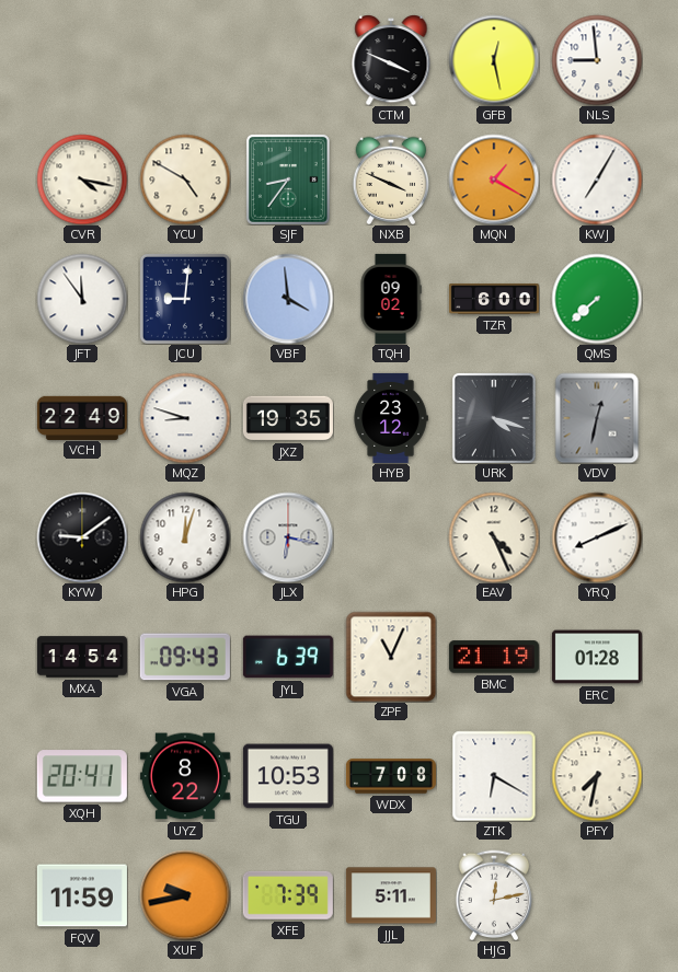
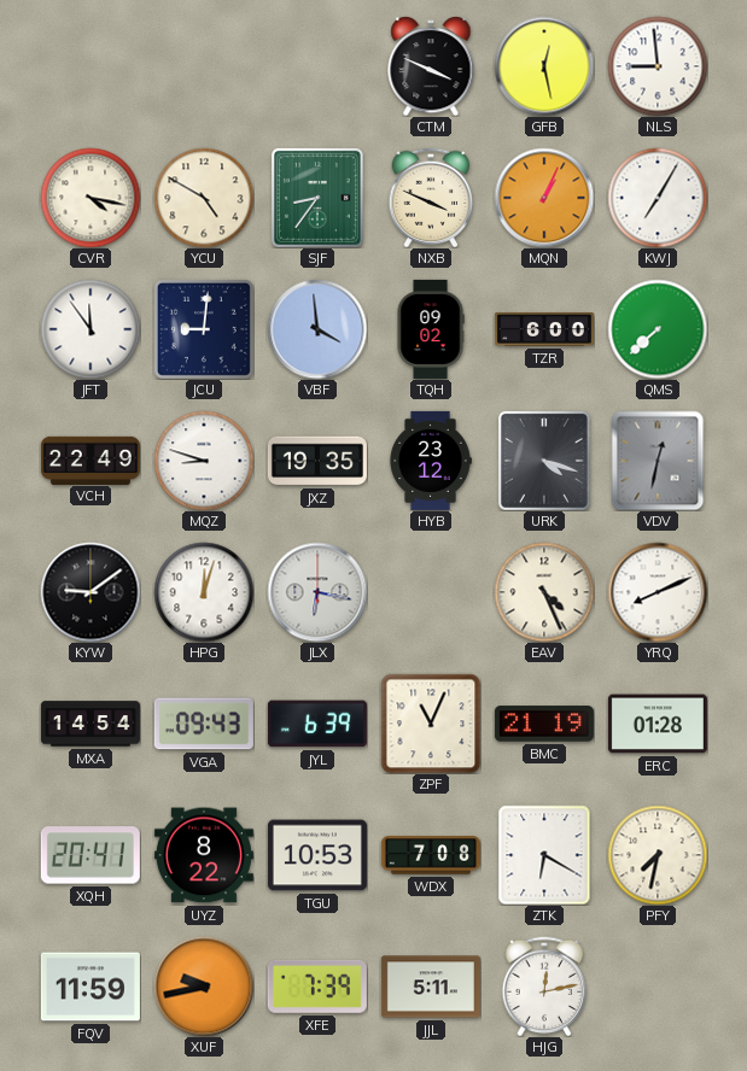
MQN: 1:20 -> 1:04 (544, 198)
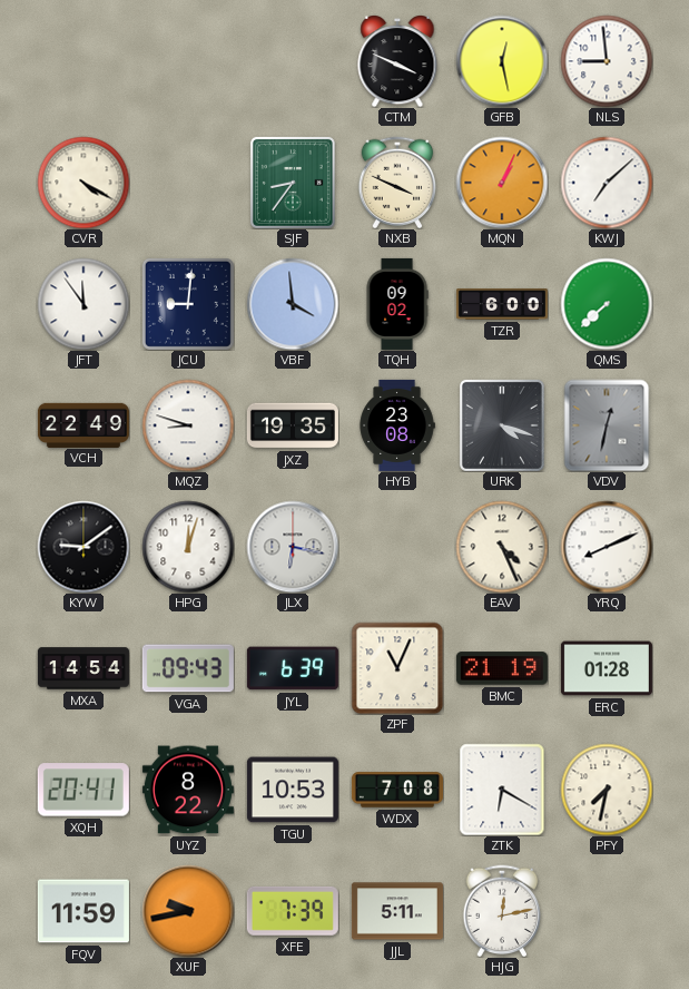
CVR: 4:17 -> 4:20 (83, 183)
YCU: 4:50 -> none (204, 198)
KWJ: 7:05 -> 7:08 (607, 183)
HYB: 23:12 -> 23:08 (397, 425)
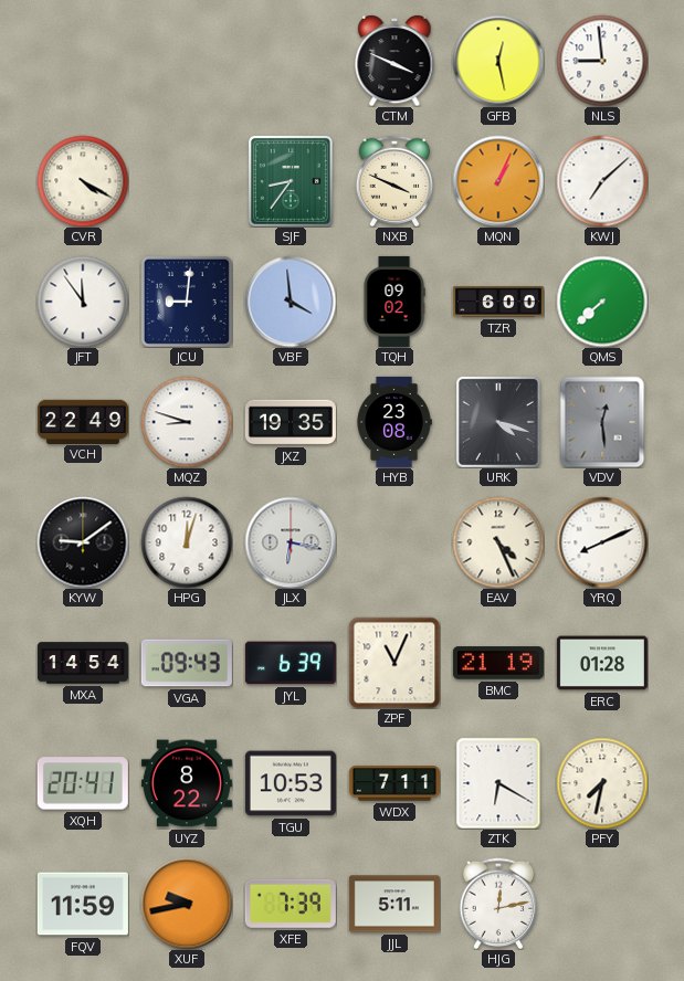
VDV: 12:32 -> 12:29 (602, 422)
WDX: 7:08 -> 7:11 (394, 783)
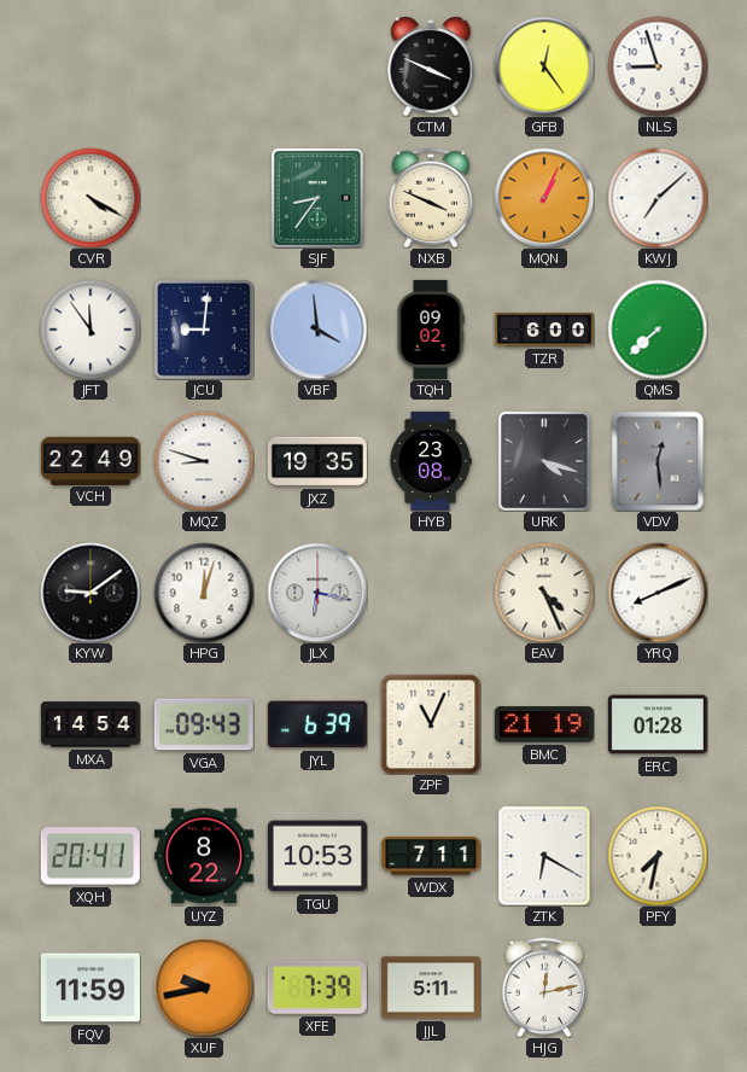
GFB: 12:28 -> 12:24 (544, 66)
NLS: 8:59 -> 8:57 (658, 66)
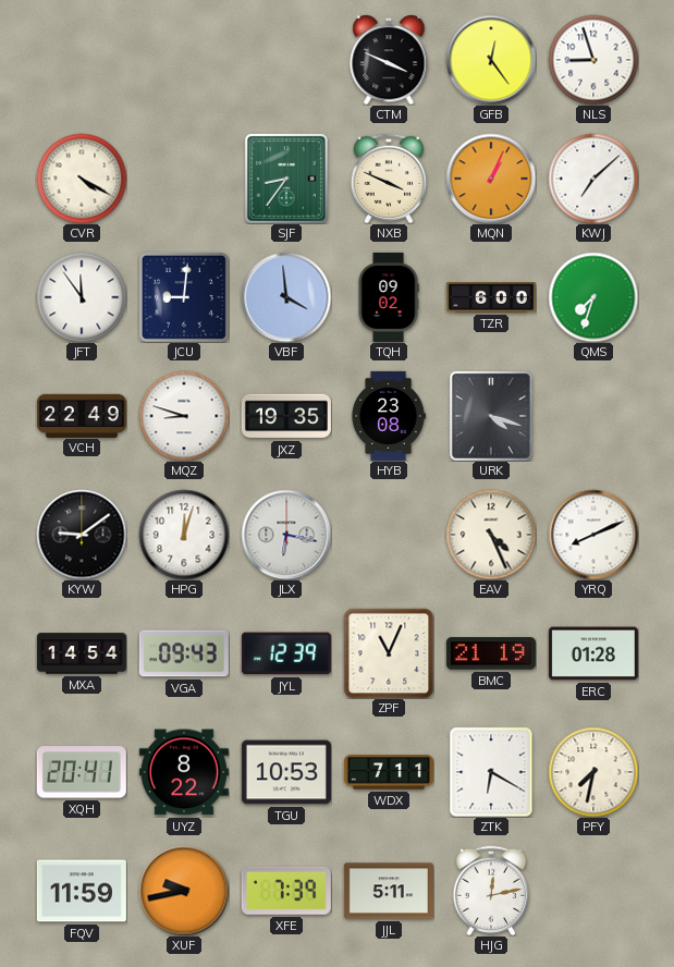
QMS: 7:38 -> 7:33 (593, 297)
VDV: 12:29 -> none (658, 461)
JYL: 6:39 -> 12:39 (286, 653)
